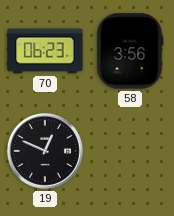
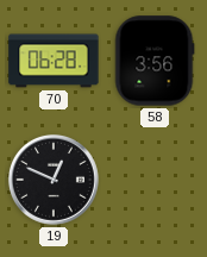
70: 06:23 -> 06:28 (54, 61)
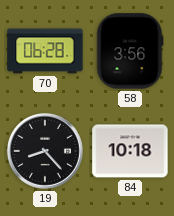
19: 12:49 -> 8:23 (45, 151)
84: none -> 10:18 (130, 151)
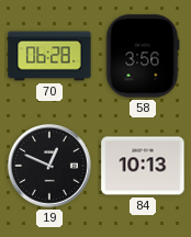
19: 8:23 -> 12:49 (49, 166)
84: 10:18 -> 10:13 (143, 166)
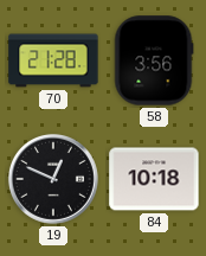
70: 06:28 -> 21:28 (53, 60)
84: 10:13 -> 10:18 (154, 179)
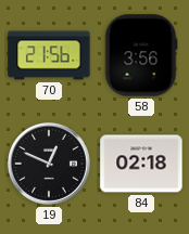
70: 21:28 -> 21:56 (49, 55)
84: 10:18 -> 02:18 (141, 164)
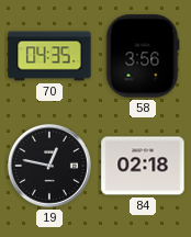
70: 21:56 -> 04:35 (49, 56)
19: 12:49 -> 12:47 (49, 166)
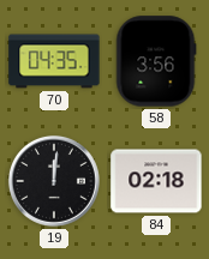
19: 12:47 -> 12:01 (54, 181)
